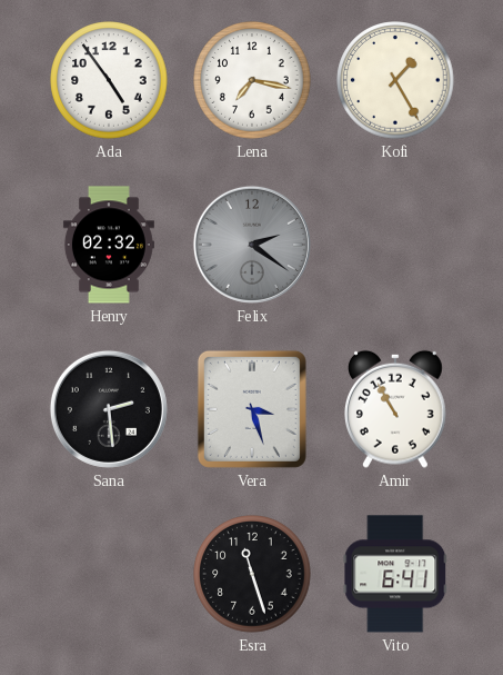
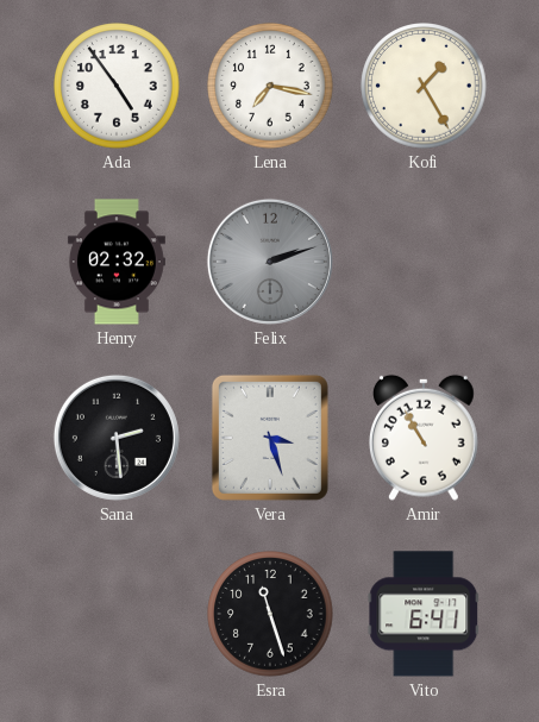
Felix: 2:21 -> 2:12 (270, 262)
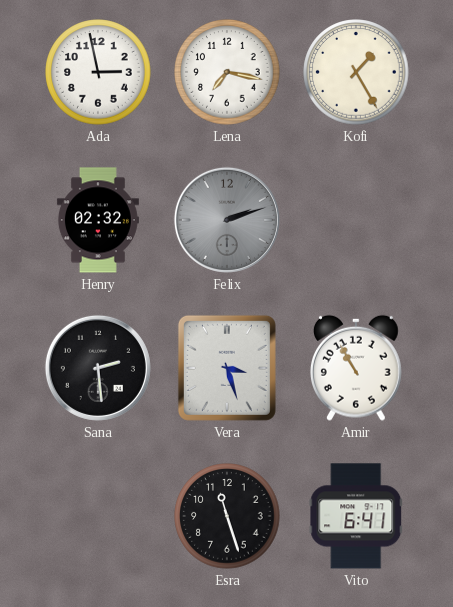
Ada: 4:54 -> 2:58 (98, 72)
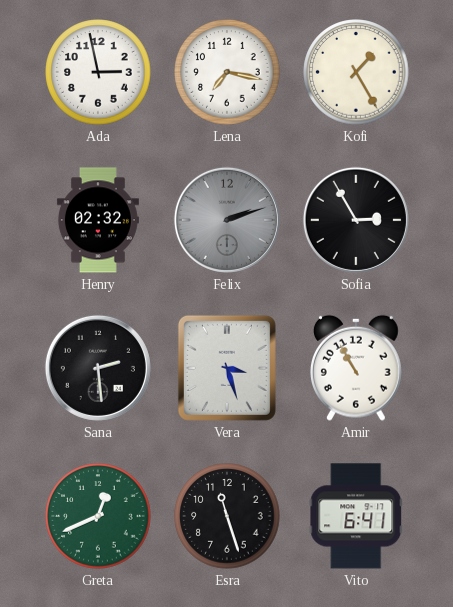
Sofia: none -> 2:55 (356, 220)
Greta: none -> 12:41 (98, 516)
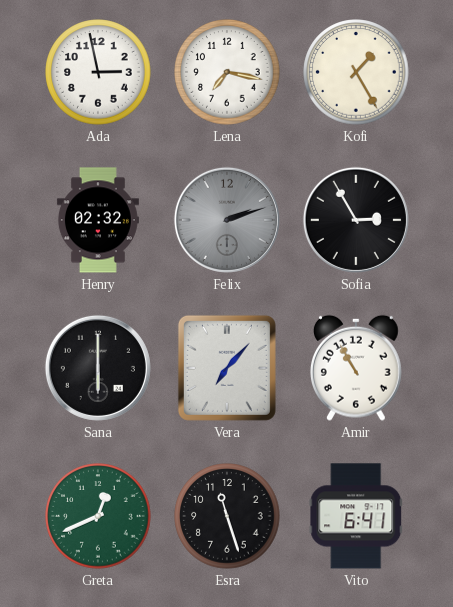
Sana: 2:29 -> 6:00 (98, 368)
Vera: 3:27 -> 7:07 (227, 368)
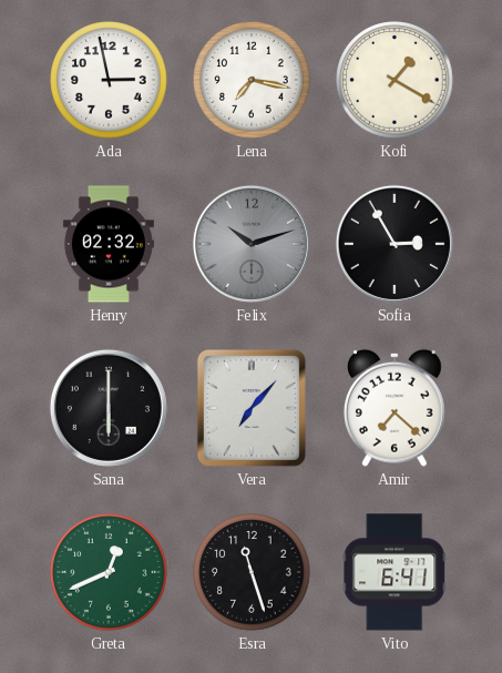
Kofi: 1:25 -> 1:20 (395, 80)
Felix: 2:12 -> 10:12 (252, 244)
Amir: 10:55 -> 7:22 (395, 408)
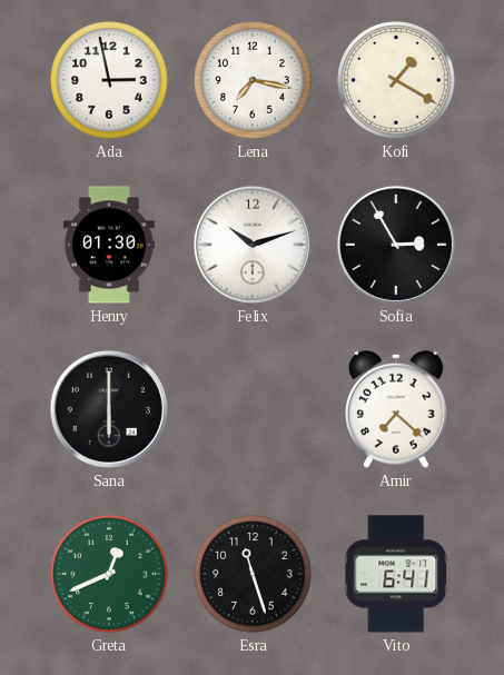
Henry: 02:32 -> 01:30 (109, 245)
Felix dial: grey -> white (253, 245)
Vera: 7:07 -> none (252, 408)
